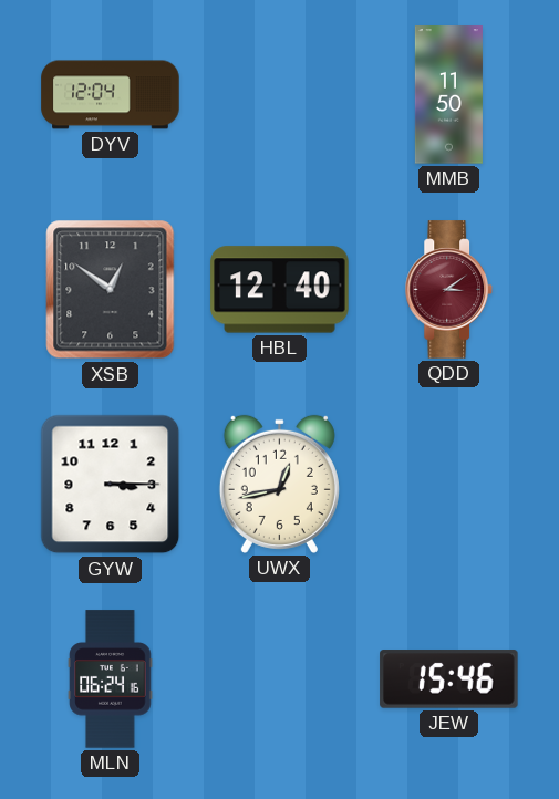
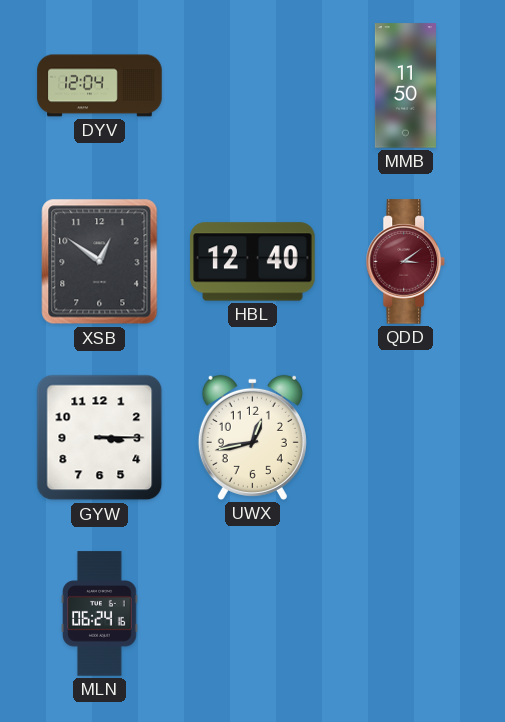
JEW: 15:46 -> none (449, 679)
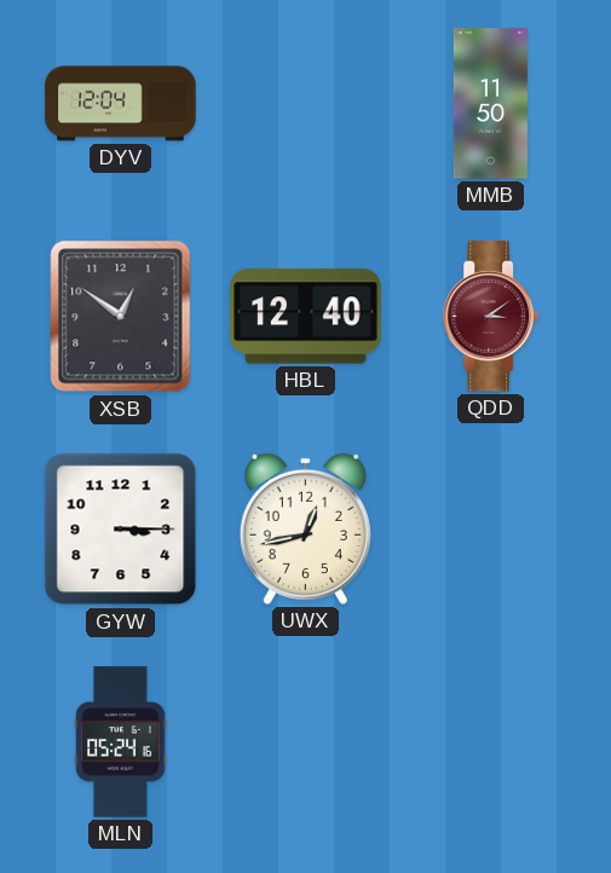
MLN: 06:24 -> 05:24 (121, 742)
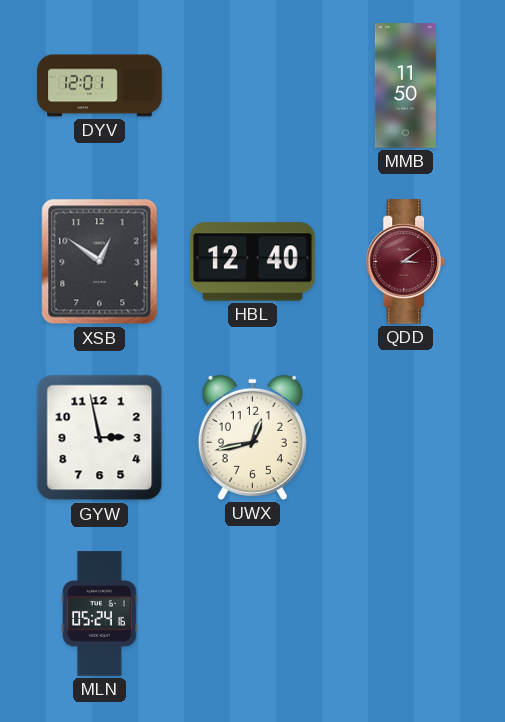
DYV: 12:04 -> 12:01 (100, 86)
GYW: 3:15 -> 2:58 (100, 438)
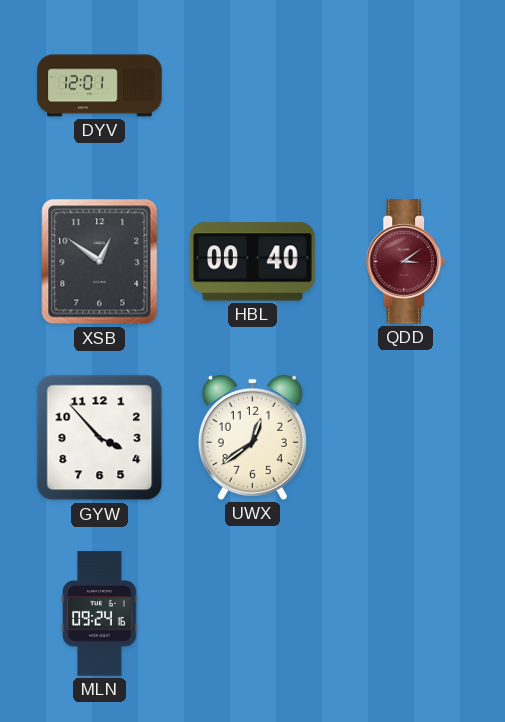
MMB: 11:50 -> none (405, 86)
HBL: 12:40 -> 00:40 (253, 262)
GYW: 2:58 -> 3:53 (100, 438)
UWX: 12:43 -> 12:39 (252, 437)
MLN: 05:24 -> 09:24 (100, 614)
